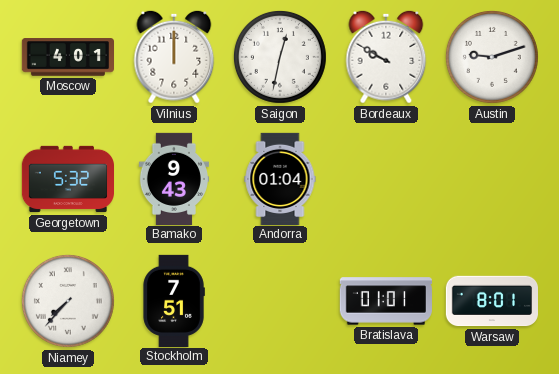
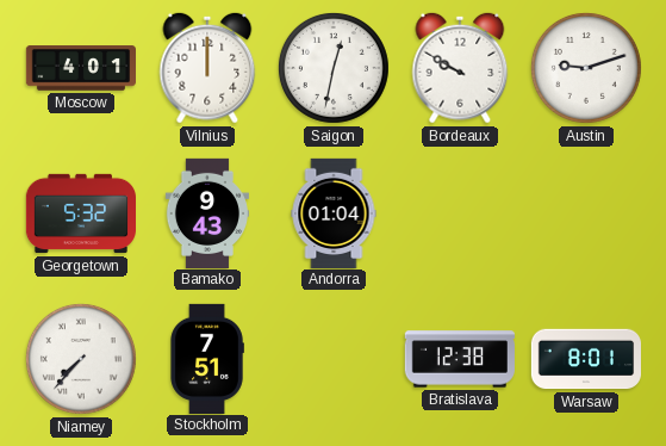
Bratislava: 01:01 -> 12:38 (460, 359)
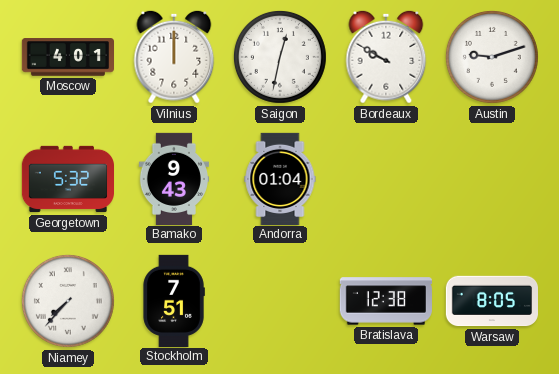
Warsaw: 8:01 -> 8:05 (491, 301)
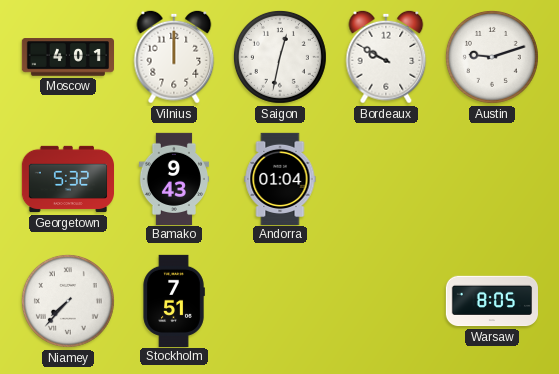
Bratislava: 12:38 -> none (386, 301)
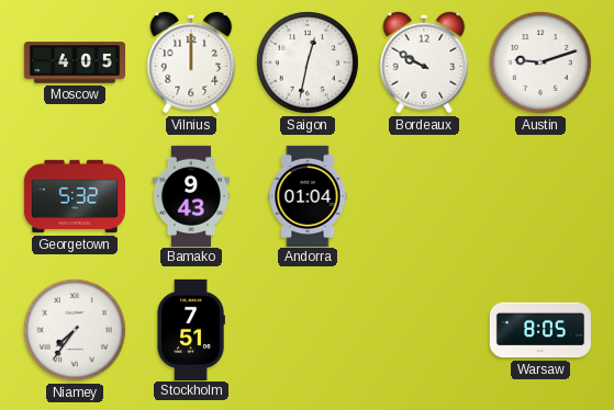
Moscow: 4:01 -> 4:05 (74, 62)
Niamey: 7:37 -> 7:36 (75, 330)
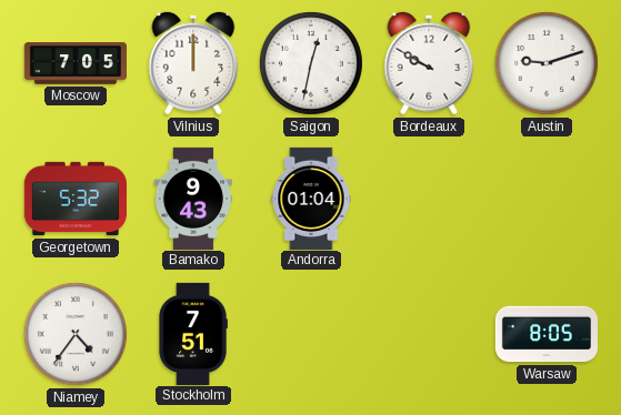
Moscow: 4:05 -> 7:05 (74, 63)
Niamey: 7:36 -> 4:36 (76, 334)
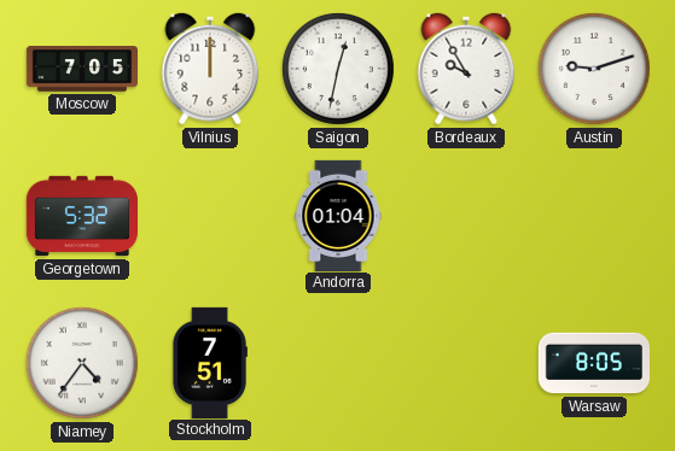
Bordeaux: 9:50 -> 9:55 (466, 69)
Bamako: 9:43 -> none (192, 198)
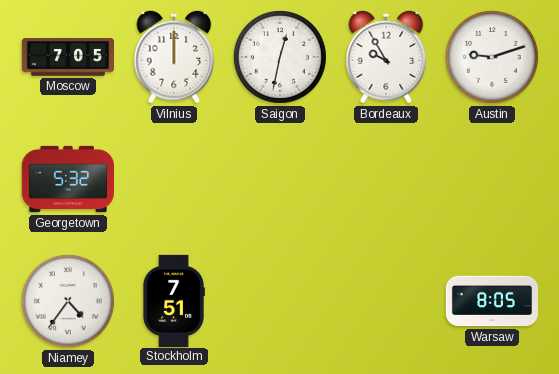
Andorra: 01:04 -> none (338, 215)
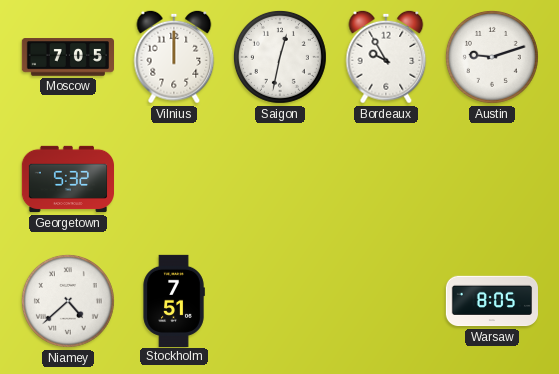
Niamey: 4:36 -> 4:38 (68, 301)
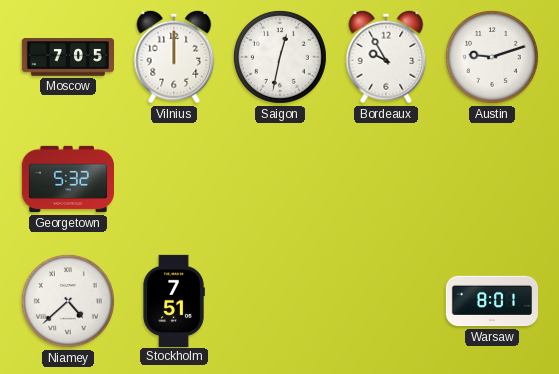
Warsaw: 8:05 -> 8:01 (491, 301)
